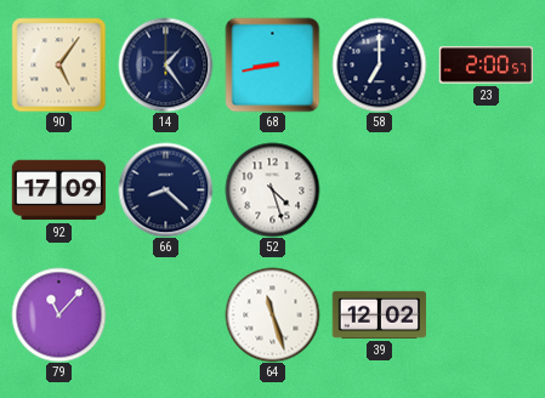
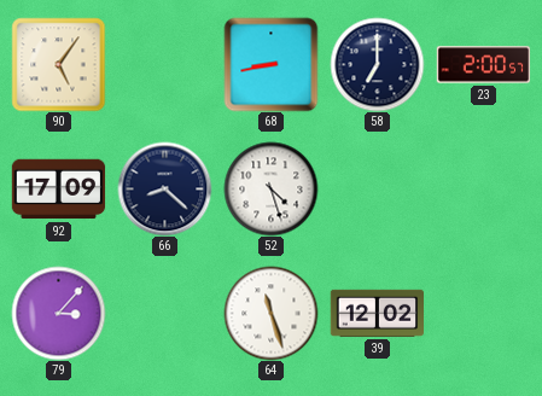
14: 1:24 -> none (165, 64)
79: 11:07 -> 3:07 (58, 313)
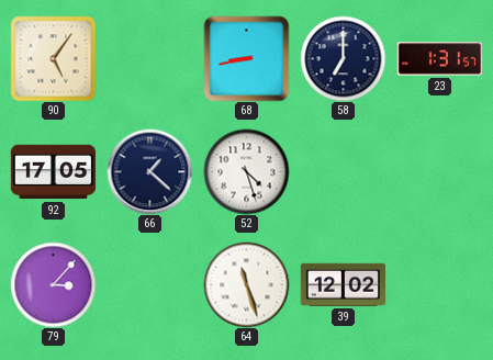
23: 2:00 -> 1:31 (439, 59)
92: 17:09 -> 17:05 (53, 172)
66: 8:22 -> 1:22 (149, 171)
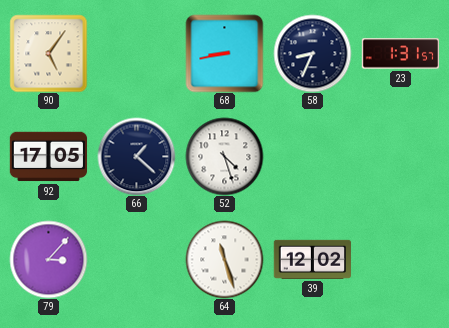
58: 7:00 -> 8:34 (312, 53)
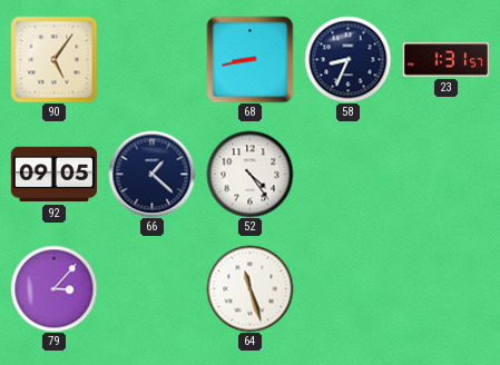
92: 17:05 -> 09:05 (53, 175)
52: 4:27 -> 4:24 (249, 174)
39: 12:02 -> none (312, 259)
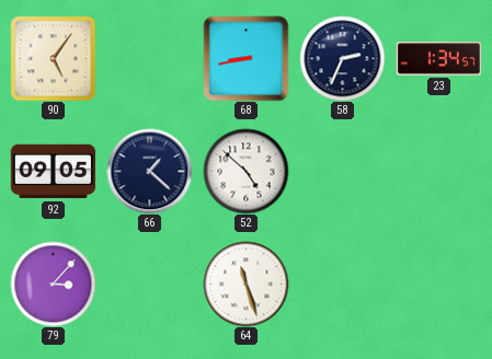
58: 8:34 -> 2:34 (342, 58)
23: 1:31 -> 1:34 (438, 59)
52: 4:24 -> 4:52 (245, 171)
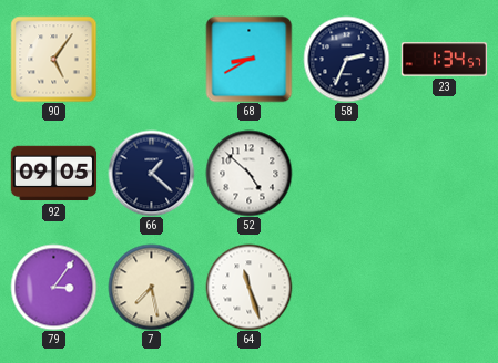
68: 8:43 -> 8:40 (248, 59)
79: 3:07 -> 3:06 (53, 287)
7: none -> 7:28 (151, 287)
